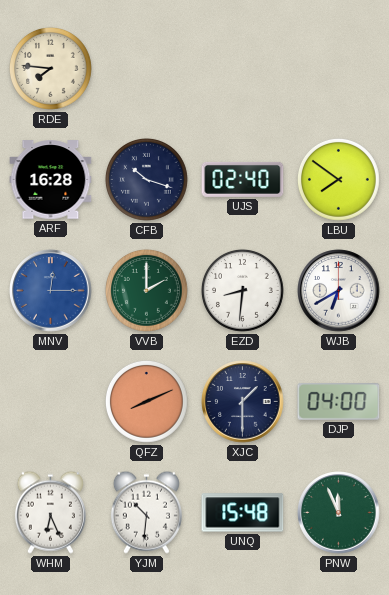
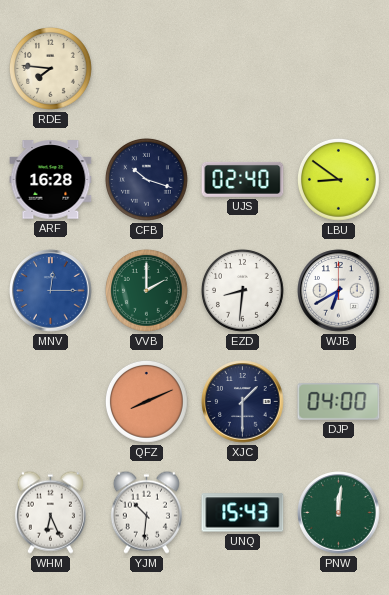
LBU: 7:51 -> 8:51 (339, 180)
UNQ: 15:48 -> 15:43 (243, 513)
PNW: 11:56 -> 12:01 (339, 513)
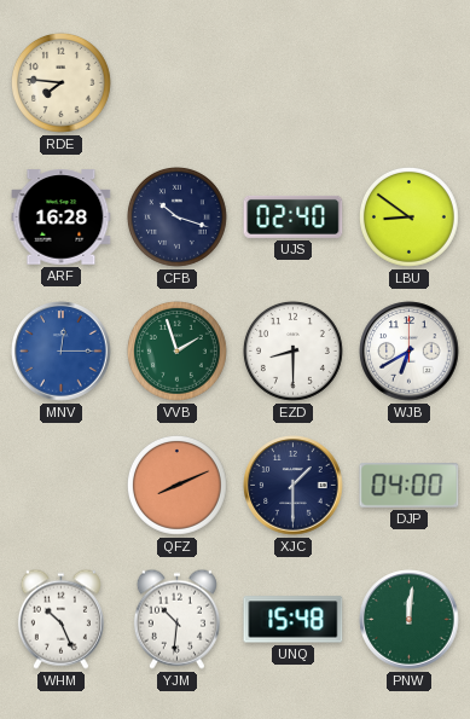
VVB: 2:00 -> 1:57 (178, 352)
EZD: 8:31 -> 8:30 (294, 352)
WHM: 6:26 -> 10:26 (60, 619)
UNQ: 15:43 -> 15:48 (294, 620)
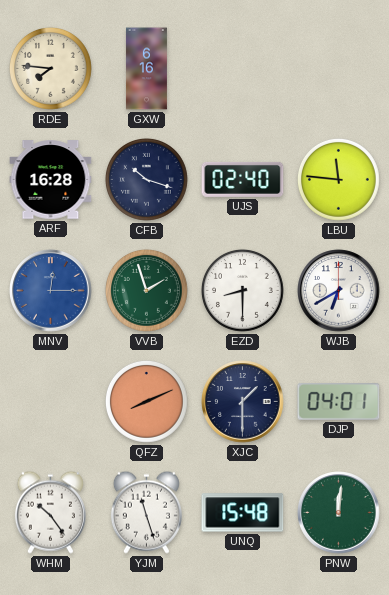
GXW: none -> 6:16 (146, 69)
LBU: 8:51 -> 11:46 (339, 180)
DJP: 04:00 -> 04:01 (339, 402)
WHM: 10:26 -> 10:24 (50, 512)
YJM: 10:31 -> 11:27 (146, 512)
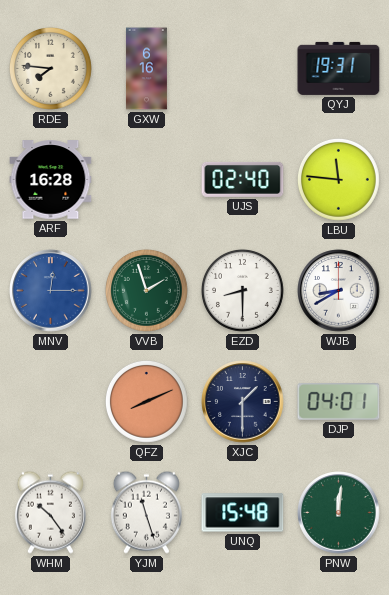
QYJ: none -> 19:31 (339, 68)
CFB: 10:18 -> none (147, 180)
WJB: 6:40 -> 8:40 (339, 291)
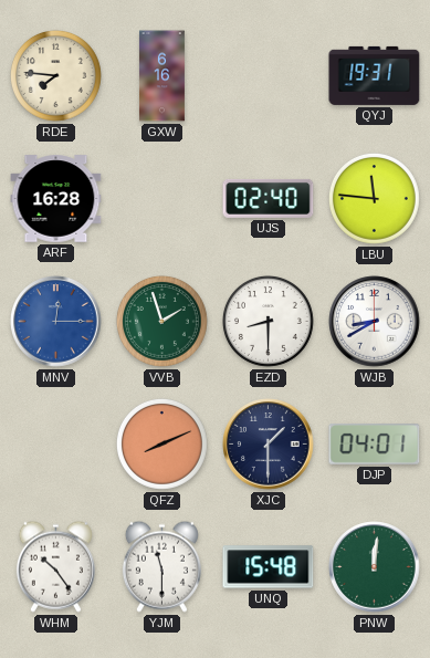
YJM: 11:27 -> 11:30 (161, 566)
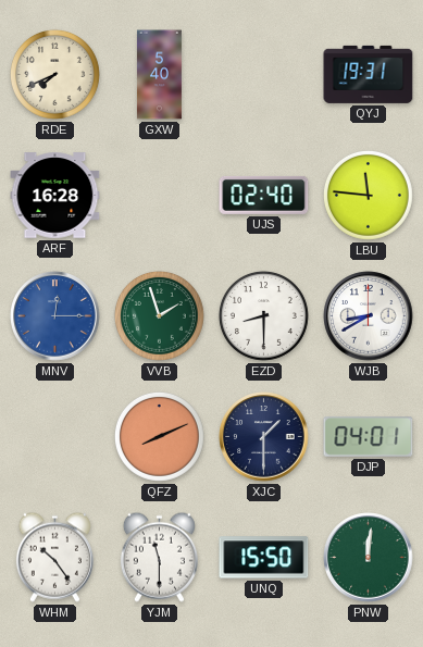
RDE: 7:46 -> 7:41 (55, 75)
GXW: 6:16 -> 5:40 (159, 75)
UNQ: 15:48 -> 15:50 (264, 558)
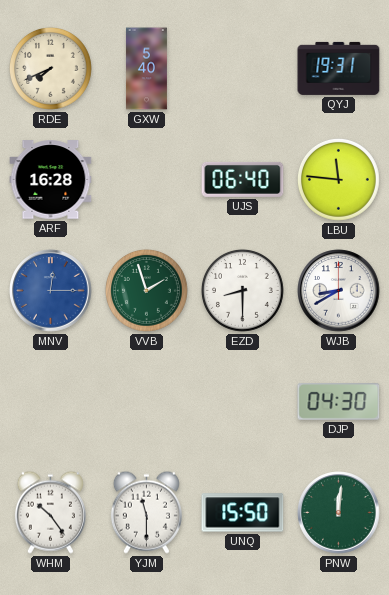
UJS: 02:40 -> 06:40 (243, 179)
QFZ: 8:11 -> none (160, 437)
XJC: 1:30 -> none (264, 437)
DJP: 04:01 -> 04:30 (339, 402)
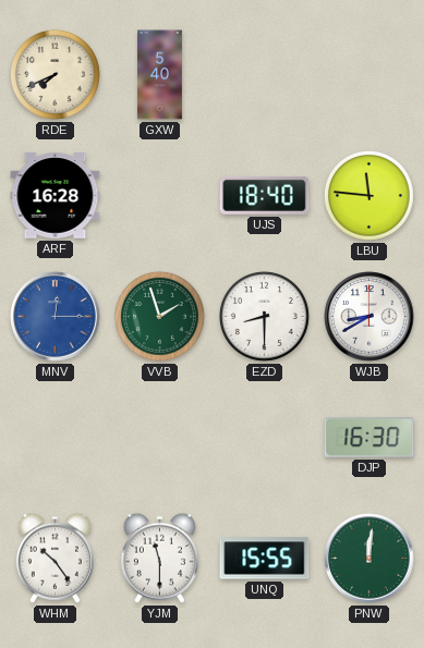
QYJ: 19:31 -> none (339, 68)
UJS: 06:40 -> 18:40 (265, 195)
DJP: 04:30 -> 16:30 (370, 438)
UNQ: 15:50 -> 15:55 (265, 559)
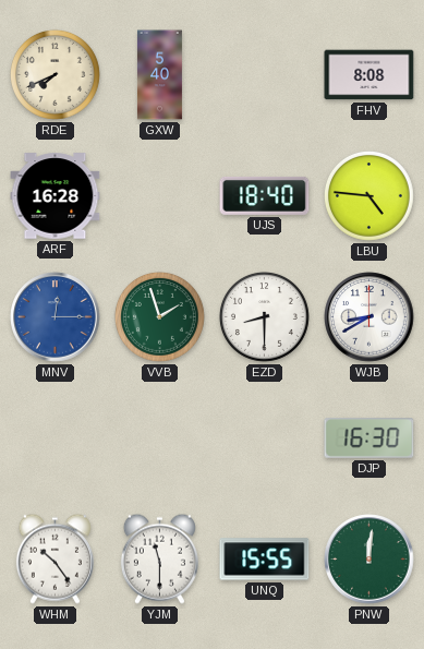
FHV: none -> 8:08 (370, 75)
LBU: 11:46 -> 4:46 (370, 196)
